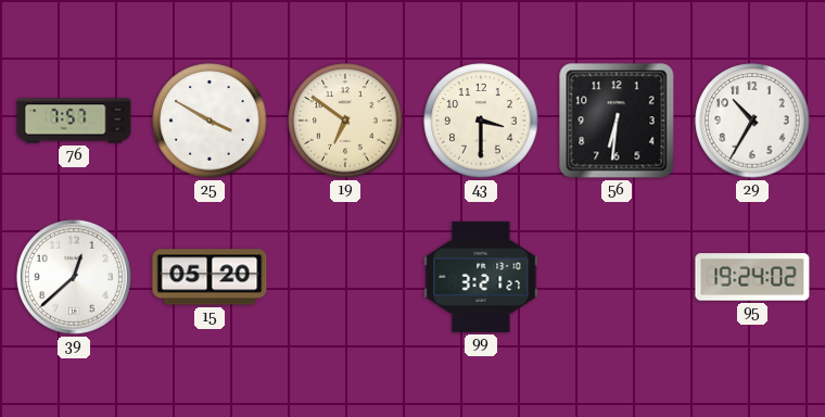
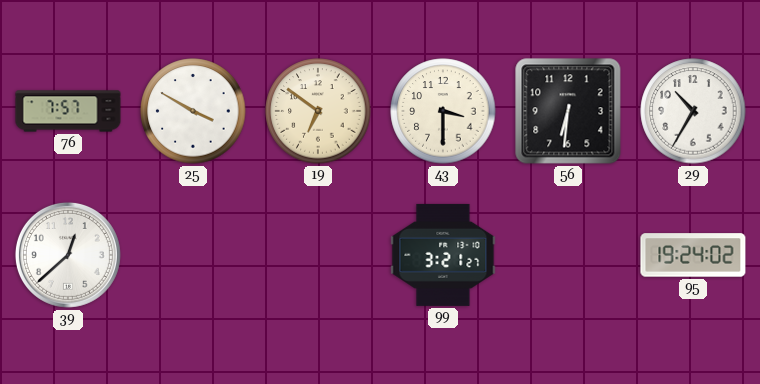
15: 05:20 -> none (210, 277)
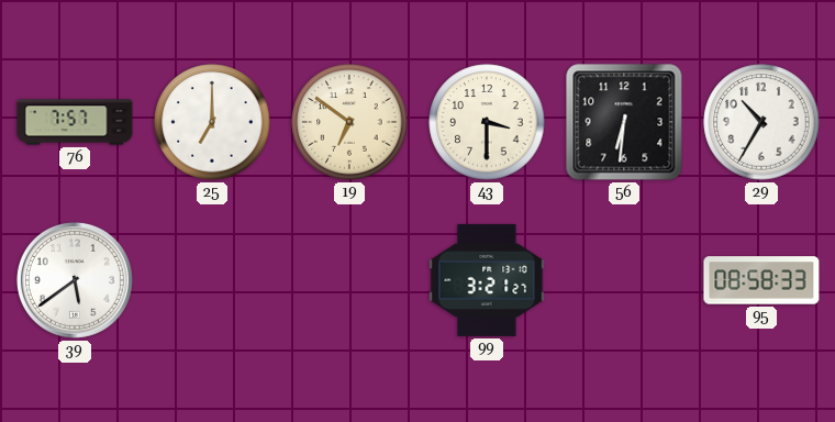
25: 3:50 -> 7:00 (212, 122)
39: 12:38 -> 5:39 (75, 280)
95: 19:24 -> 08:58 (761, 280)
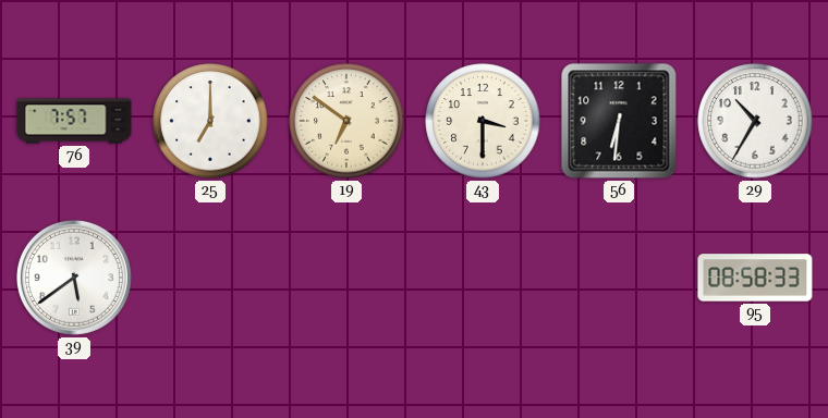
99: 3:21 -> none (487, 280)
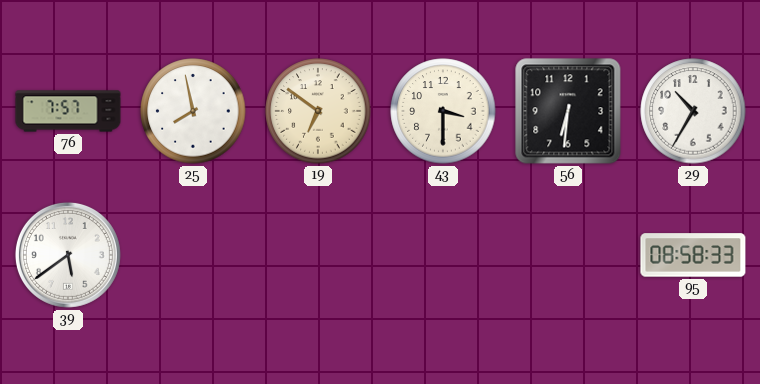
25: 7:00 -> 7:58 (193, 111)
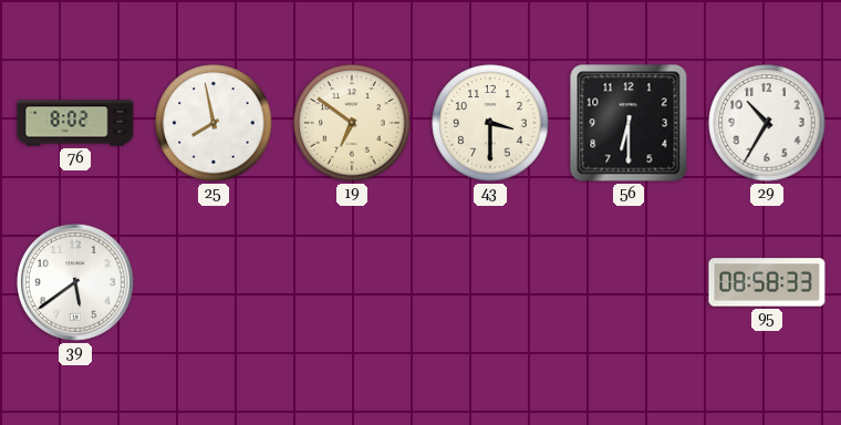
76: 7:57 -> 8:02 (75, 123)
56: 6:31 -> 6:30 (629, 123)
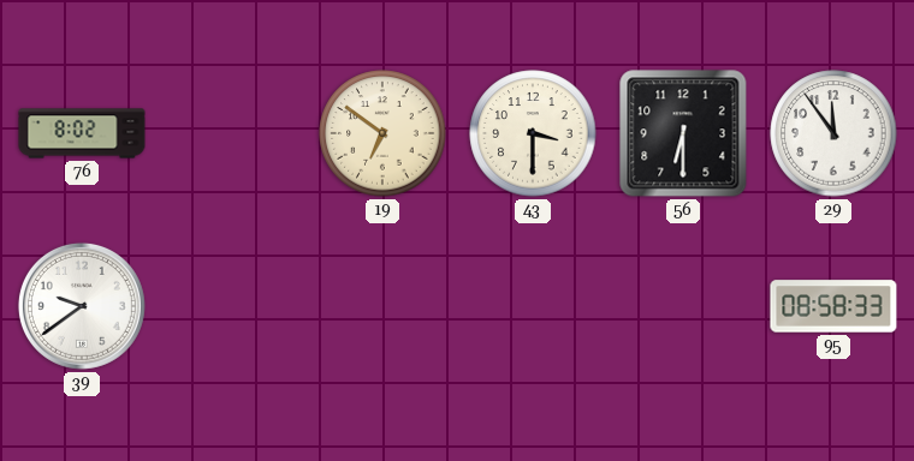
25: 7:58 -> none (214, 123)
29: 10:35 -> 11:54 (833, 133)
39: 5:39 -> 9:39 (82, 306)
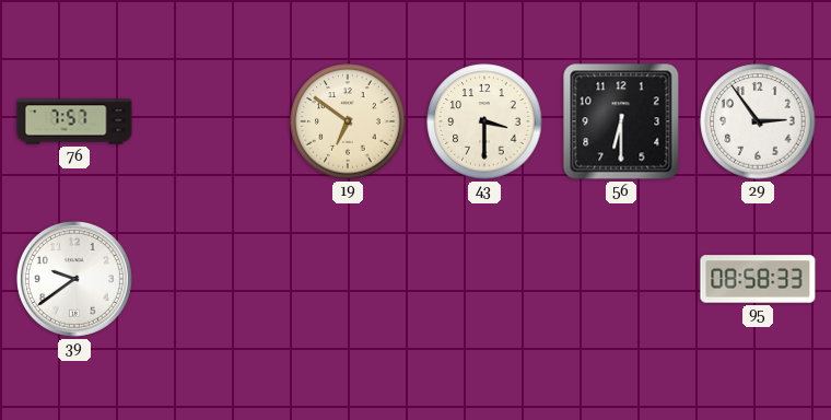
76: 8:02 -> 7:57 (74, 121)
29: 11:54 -> 2:54 (758, 121)
